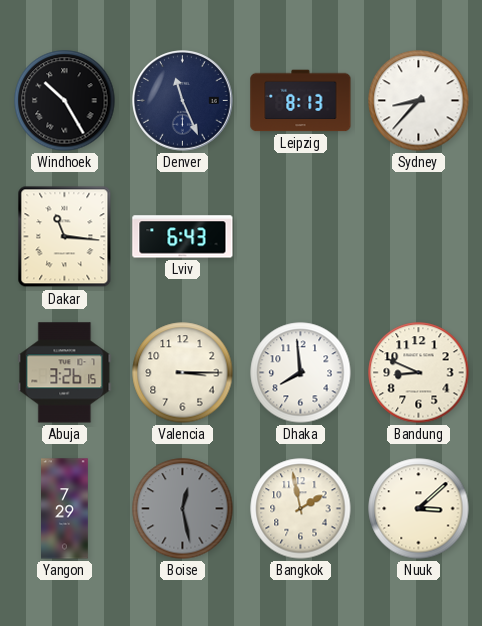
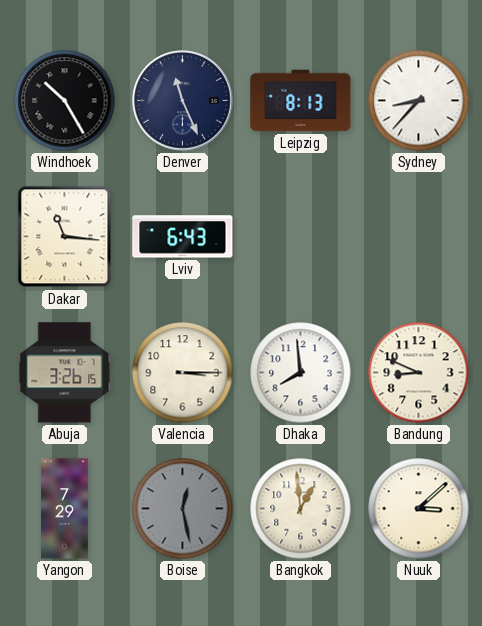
Bangkok: 1:58 -> 12:59 (301, 509)
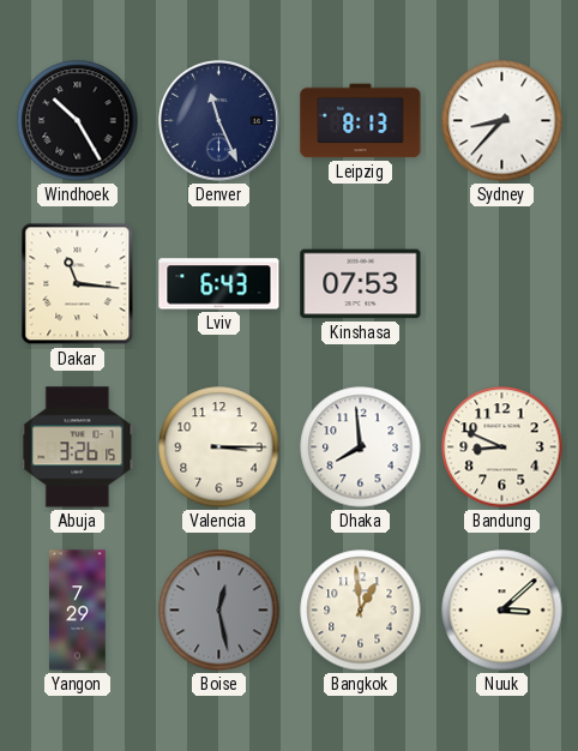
Kinshasa: none -> 07:53 (361, 284)
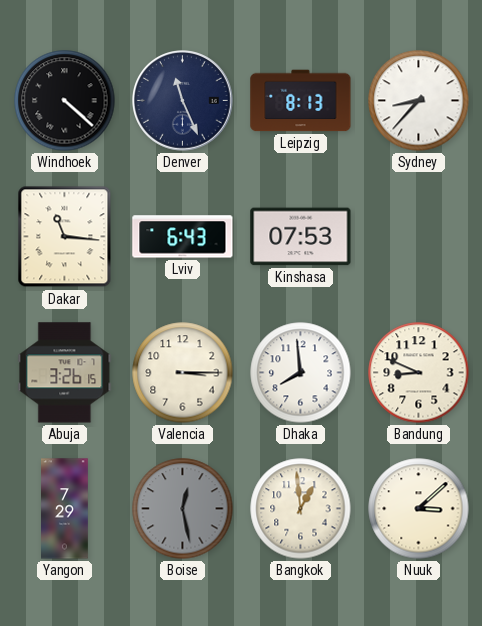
Windhoek: 10:25 -> 4:22 (65, 101)
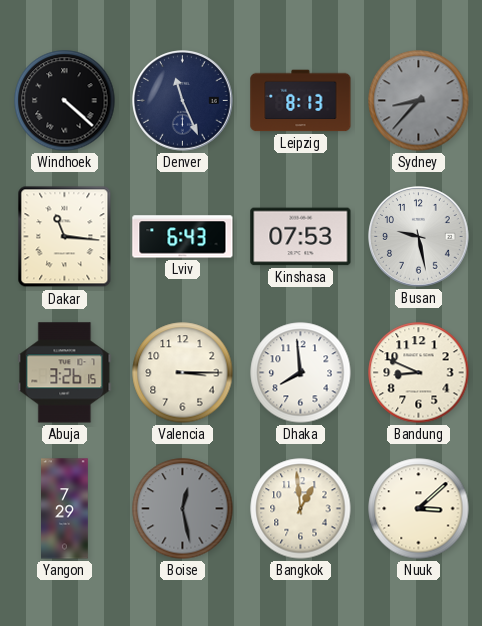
Sydney dial: white -> grey (419, 101)
Busan: none -> 9:28 (419, 237)
